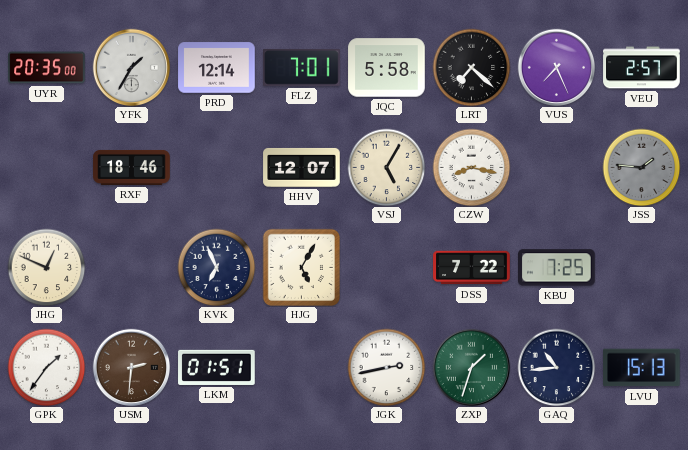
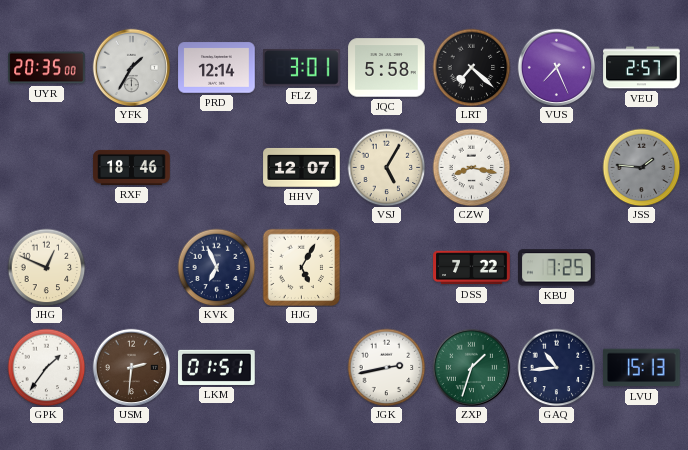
FLZ: 7:01 -> 3:01 (302, 67)
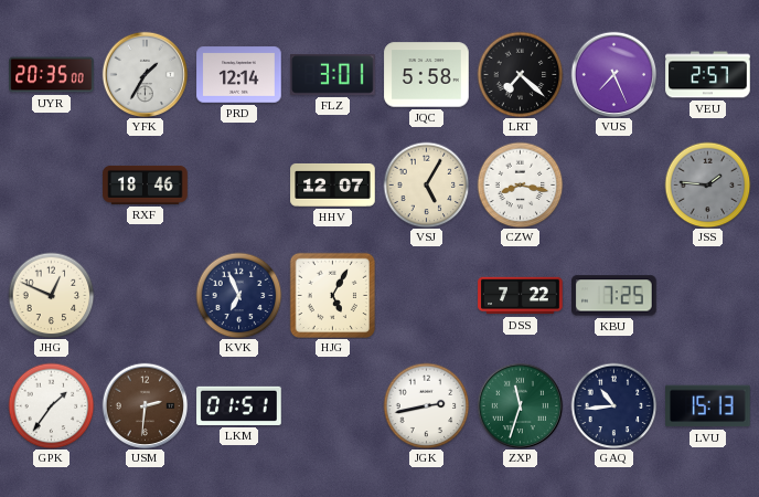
ZXP: 1:33 -> 11:33 (520, 405)
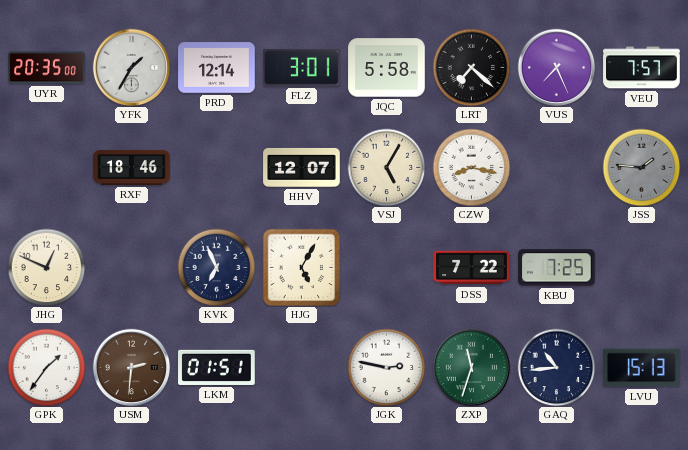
VEU: 2:57 -> 7:57 (642, 68)
JGK: 2:43 -> 2:47 (386, 367)
